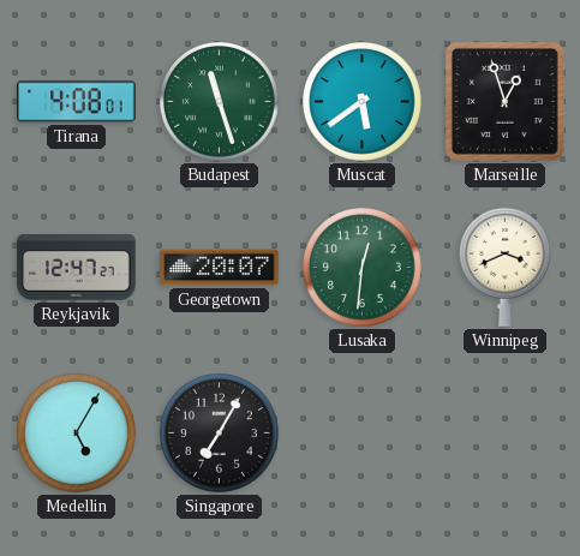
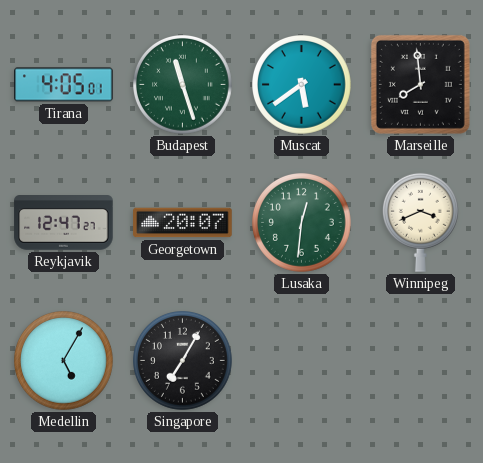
Tirana: 4:08 -> 4:05 (64, 85)
Marseille: 12:57 -> 7:59 (420, 84)
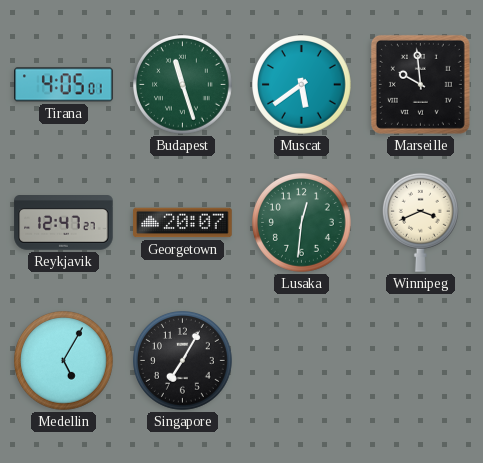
Marseille: 7:59 -> 9:59 (420, 84)
